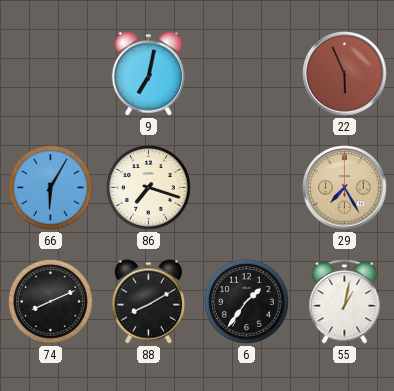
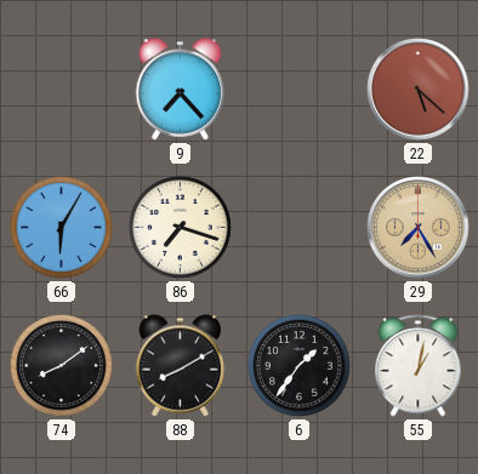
9: 7:02 -> 7:23 (181, 90)
22: 5:56 -> 5:22 (419, 90)
74: 8:11 -> 8:09 (62, 366)
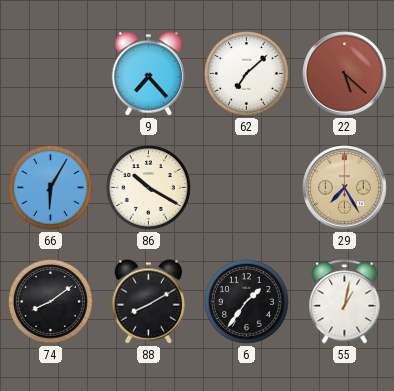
62: none -> 7:08 (247, 74)
86: 7:18 -> 10:20 (149, 188)
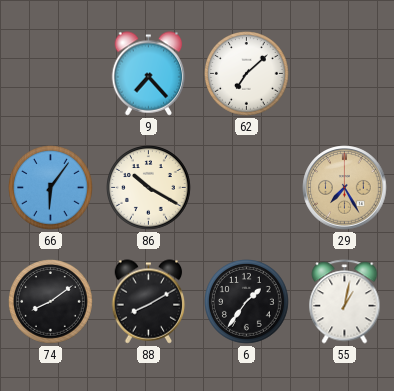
22: 5:22 -> none (345, 74)
66: 6:05 -> 6:06 (51, 188)
